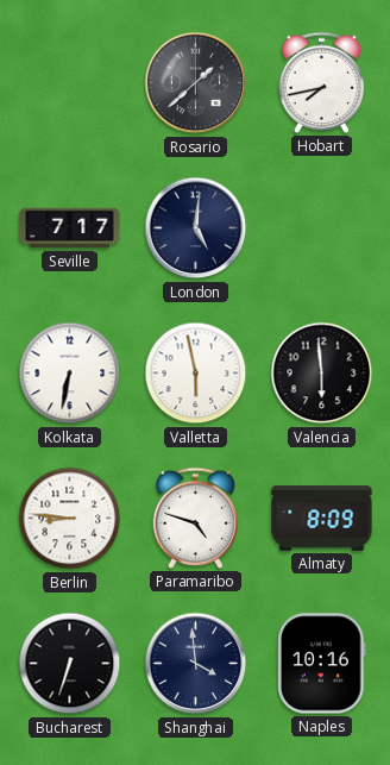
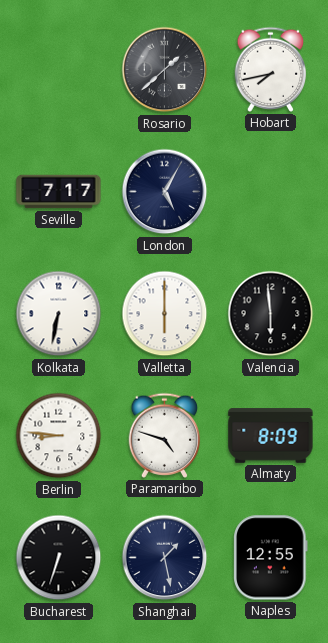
London: 5:01 -> 5:05 (165, 192)
Valletta: 5:58 -> 6:00 (165, 314)
Shanghai: 3:59 -> 1:28 (165, 558)
Naples: 10:16 -> 12:55 (271, 558)
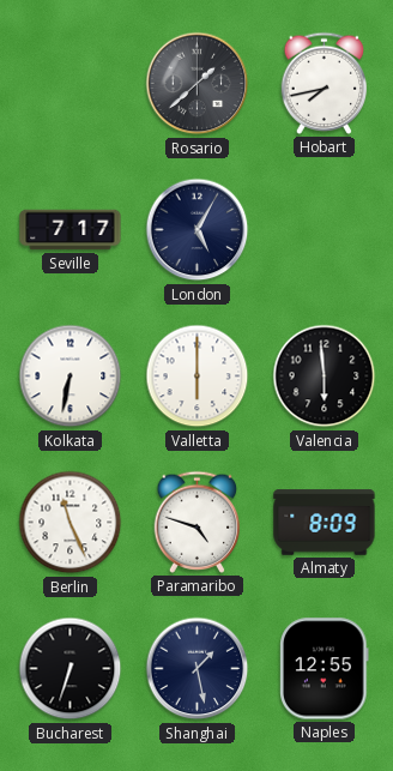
Berlin: 8:46 -> 11:26 (71, 523)
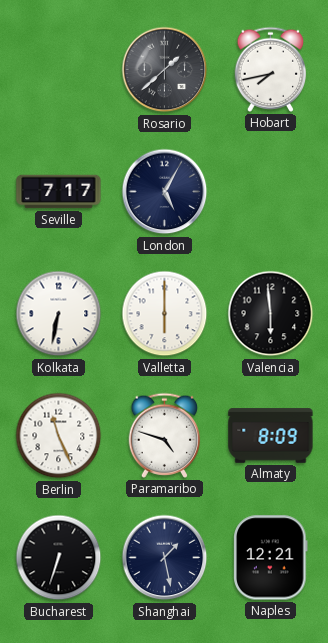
Naples: 12:55 -> 12:21 (271, 558)
